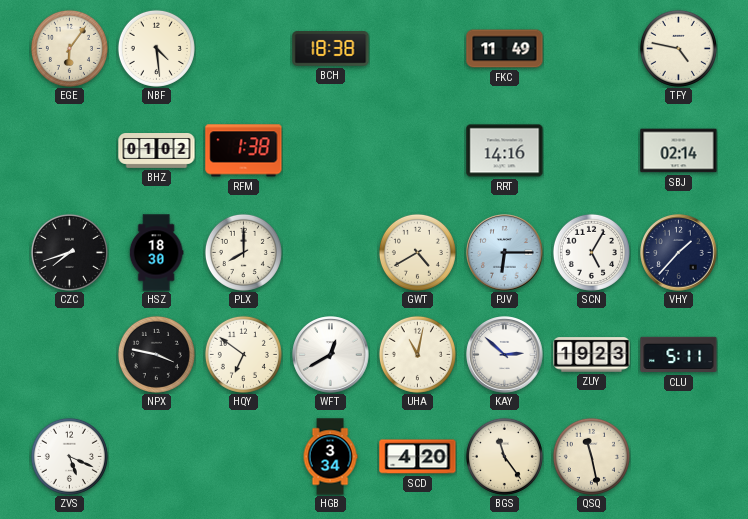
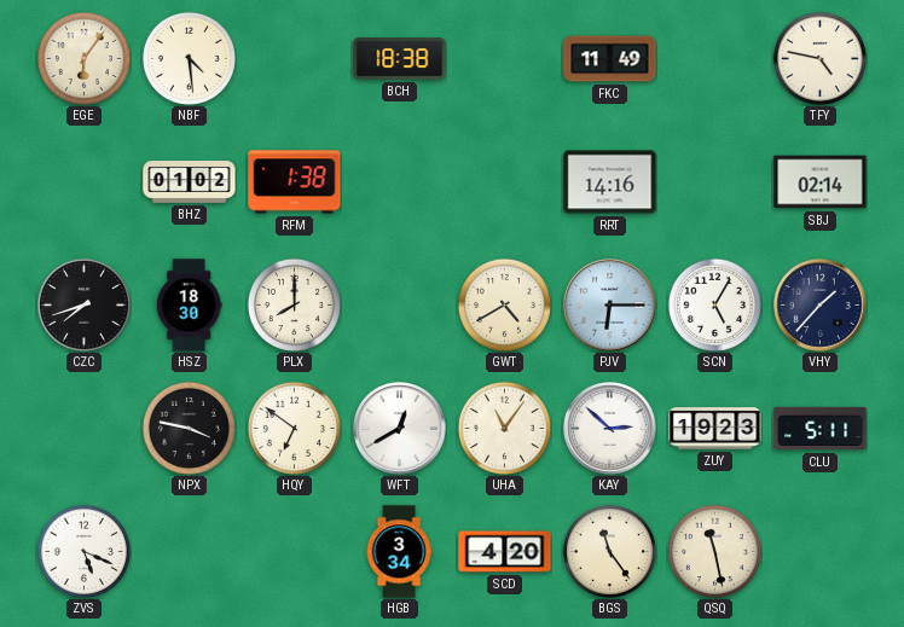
UHA: 11:02 -> 11:06 (504, 428)
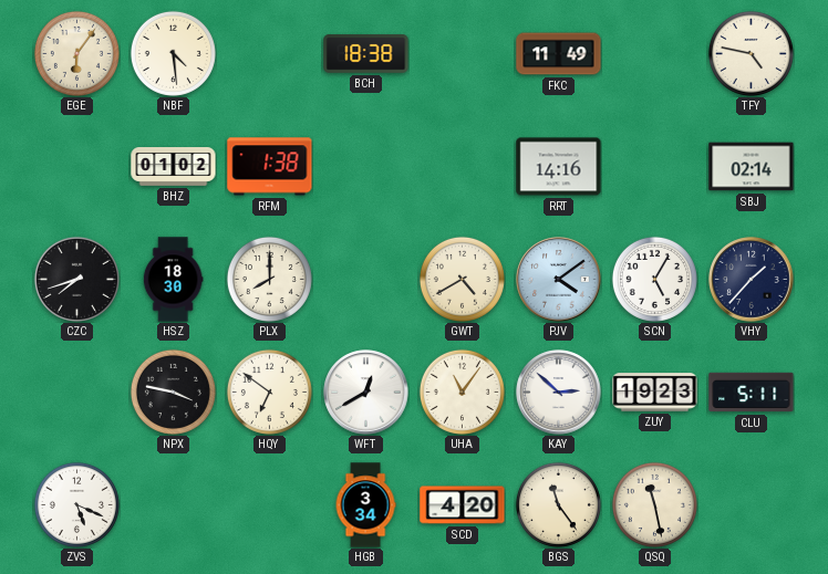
PJV: 6:15 -> 4:09 (559, 280)
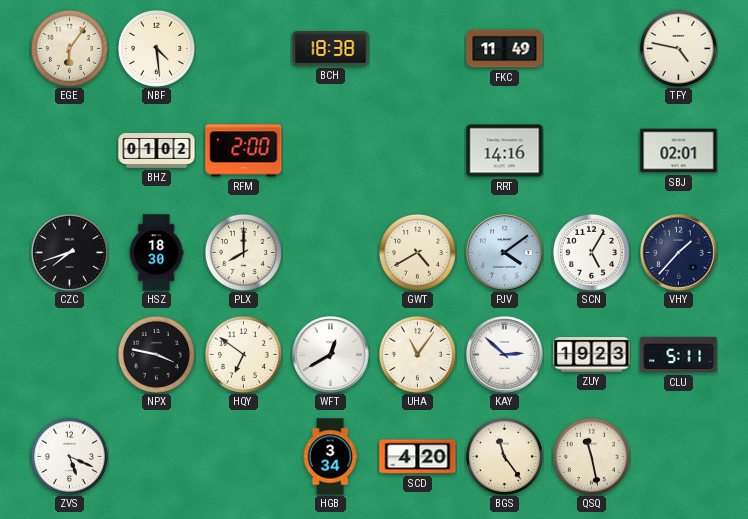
RFM: 1:38 -> 2:00 (244, 151)
SBJ: 02:14 -> 02:01 (679, 151)
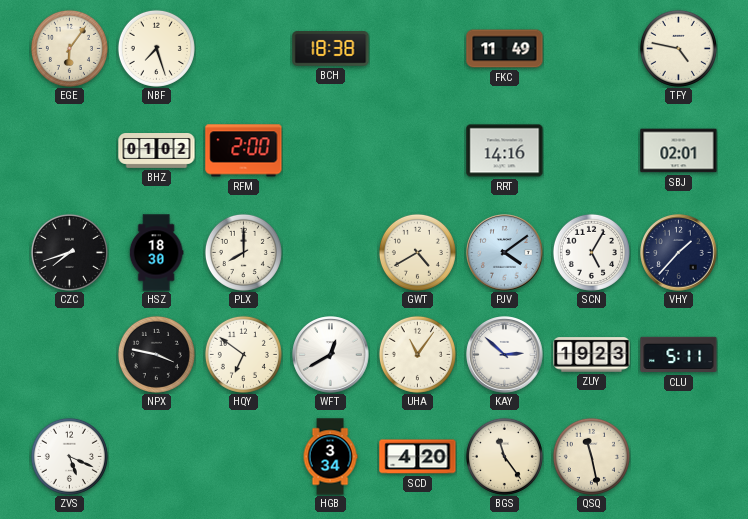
NBF: 4:29 -> 7:27 (156, 48)
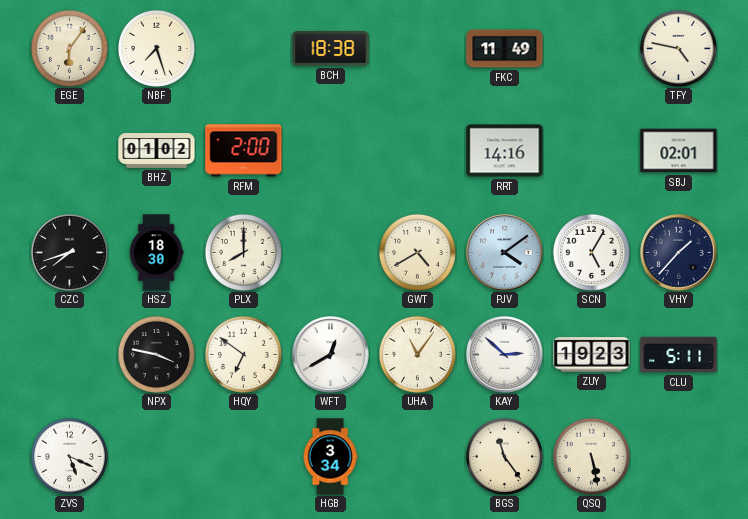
SCD: 4:20 -> none (418, 457)
QSQ: 11:28 -> 5:28 (591, 456)
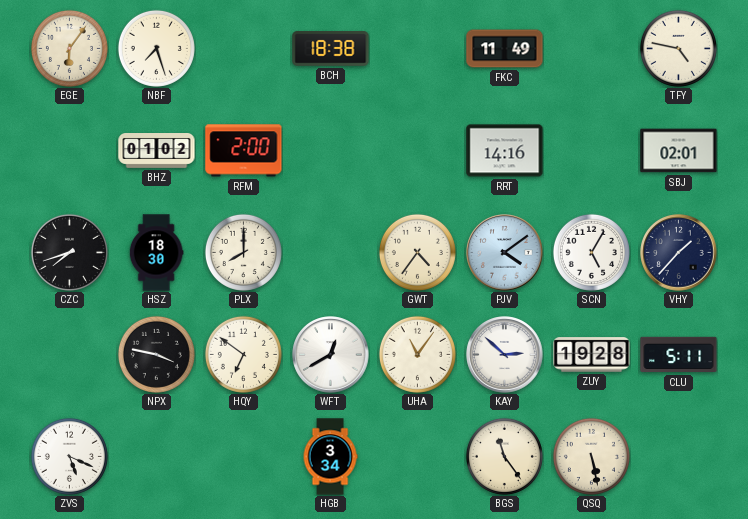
GWT: 4:40 -> 4:36 (417, 252)
ZUY: 19:23 -> 19:28 (592, 355)
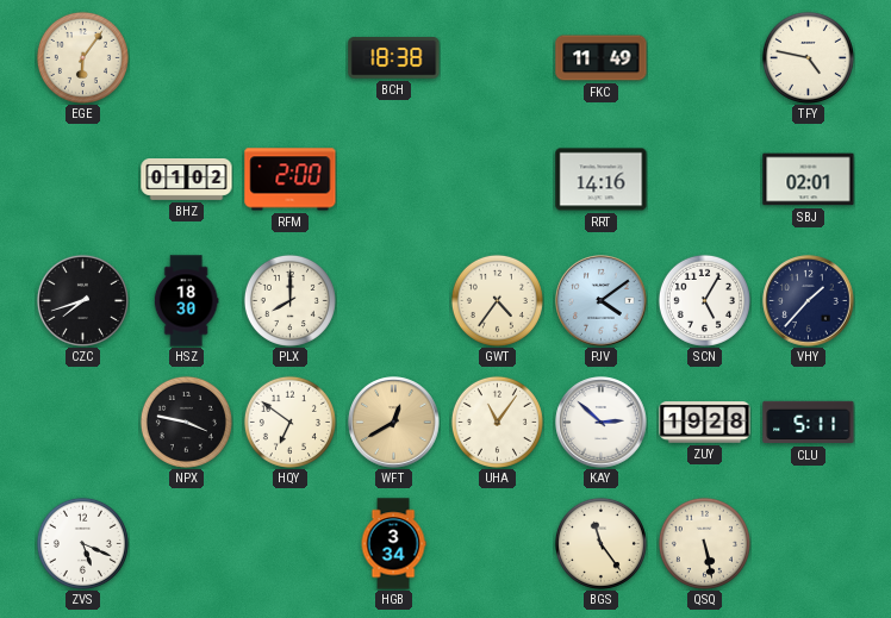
NBF: 7:27 -> none (156, 48)
WFT dial: white -> champagne (394, 423)
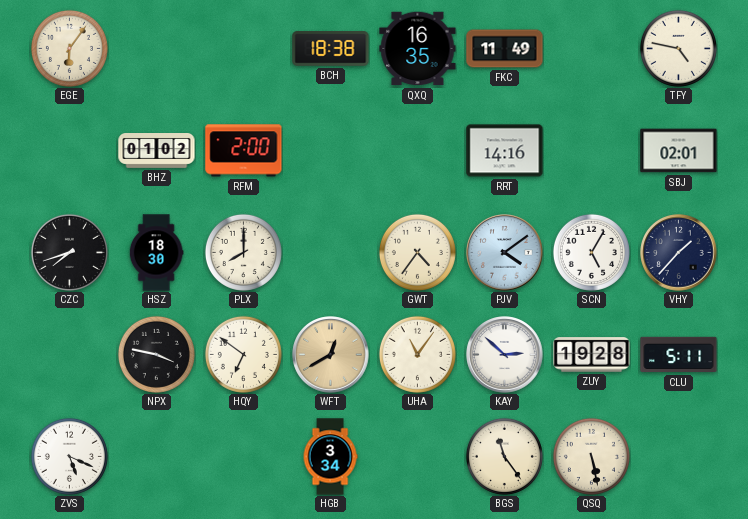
QXQ: none -> 16:35 (418, 49)
